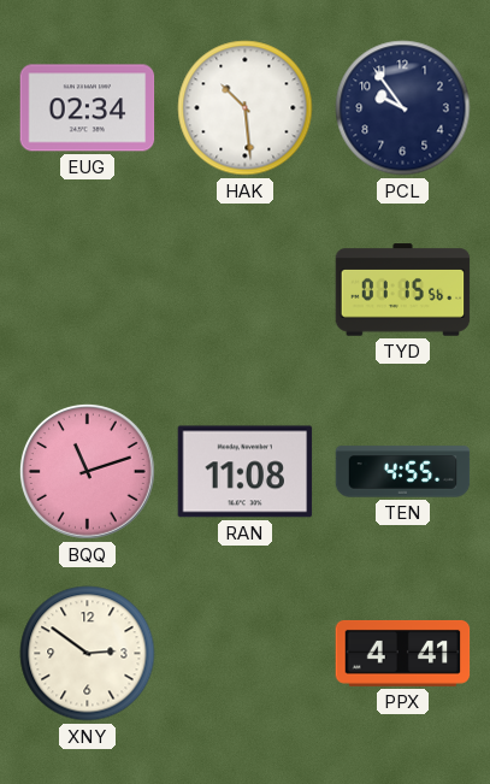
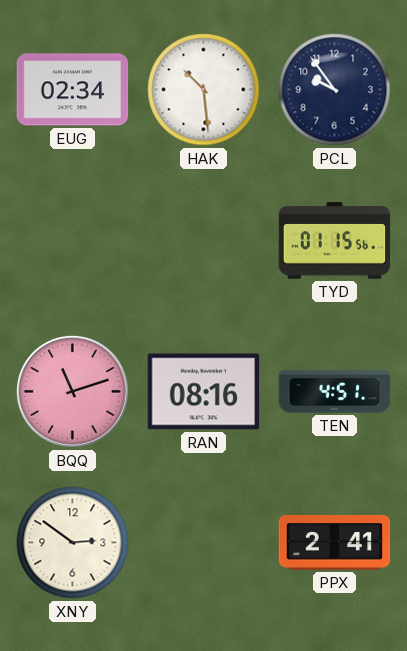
RAN: 11:08 -> 08:16 (204, 392)
TEN: 4:55 -> 4:51 (335, 392)
PPX: 4:41 -> 2:41 (335, 542)
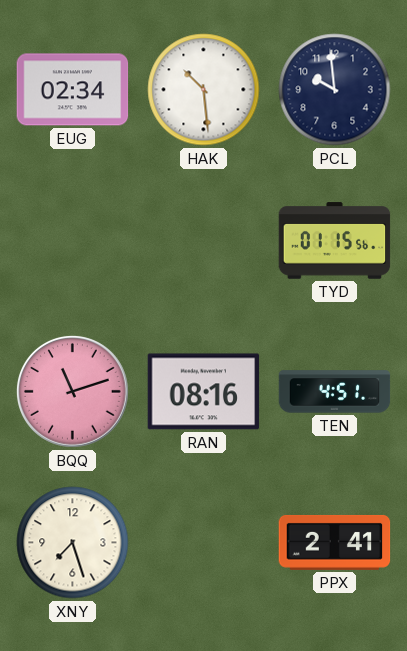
PCL: 9:54 -> 9:59 (335, 90)
XNY: 2:51 -> 7:27 (73, 543)
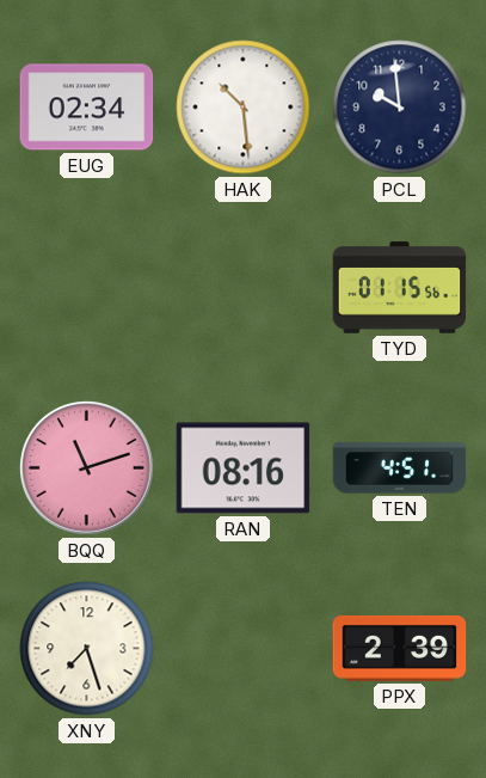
PPX: 2:41 -> 2:39 (400, 648)
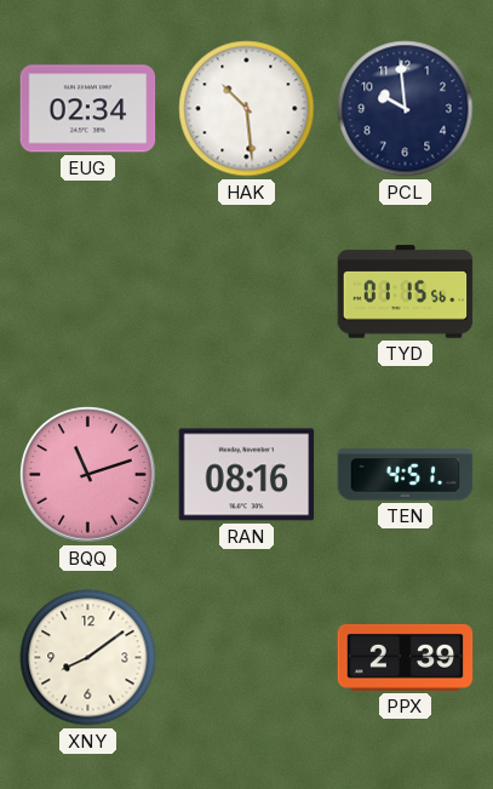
XNY: 7:27 -> 8:09 (88, 658)
